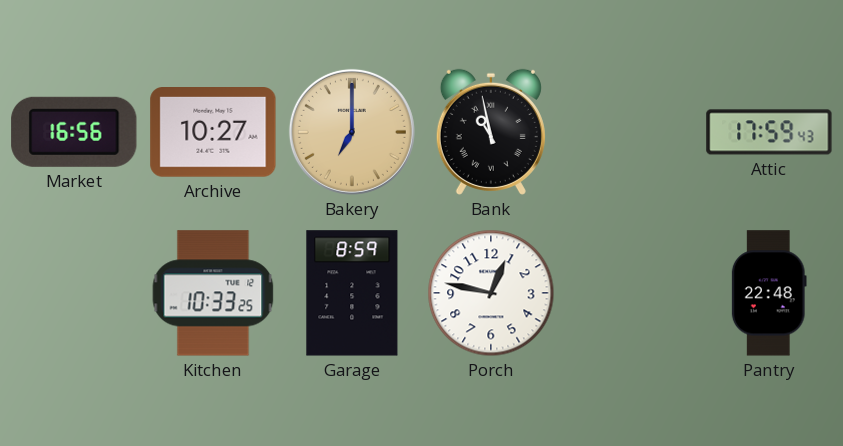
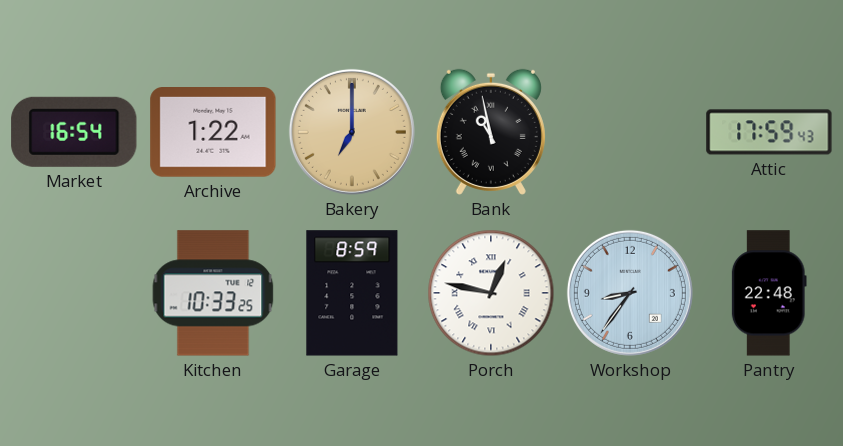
Market: 16:56 -> 16:54 (74, 132)
Archive: 10:27 -> 1:22 (213, 133)
Porch numerals: Arabic -> Roman (491, 293)
Workshop: none -> 8:36 (630, 293)
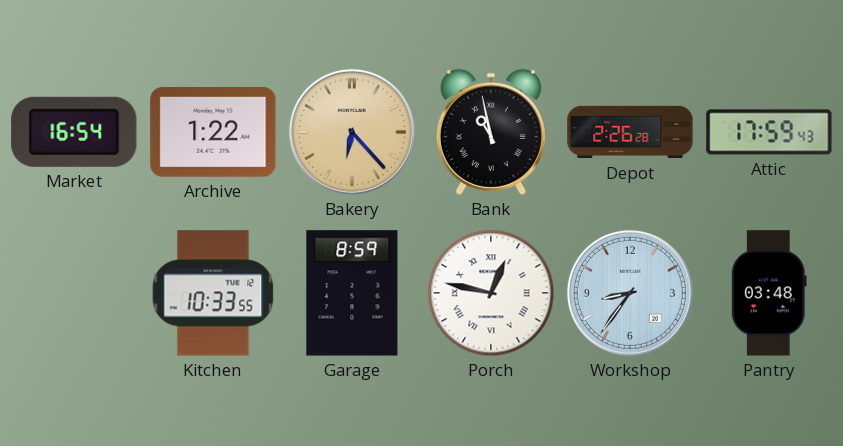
Bakery: 7:00 -> 6:23 (352, 132)
Depot: none -> 2:26 (630, 132)
Kitchen: 10:33:25 -> 10:33:55 (213, 293)
Pantry: 22:48 -> 03:48 (769, 293)
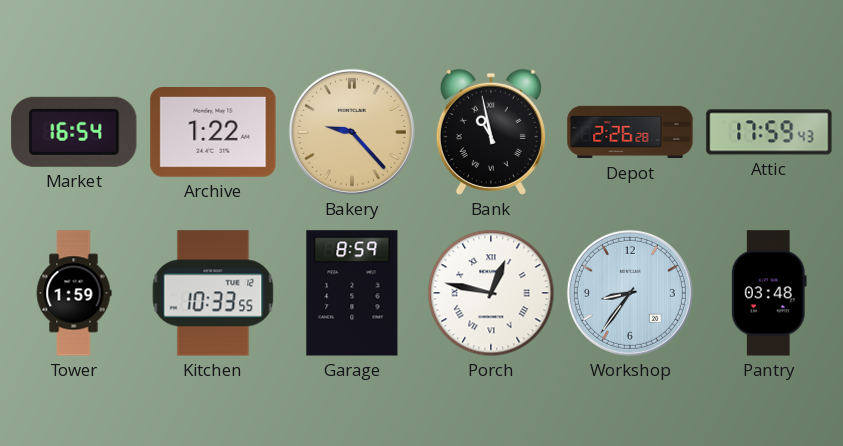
Bakery: 6:23 -> 9:23 (352, 132)
Tower: none -> 1:59 (74, 293)
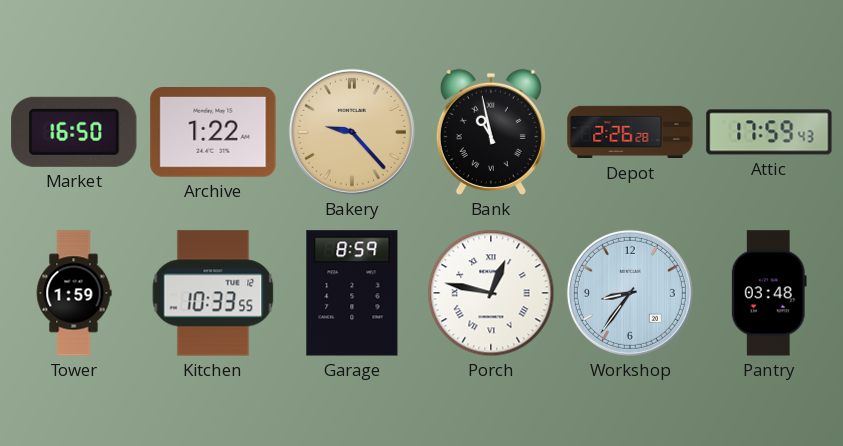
Market: 16:54 -> 16:50 (74, 132)
